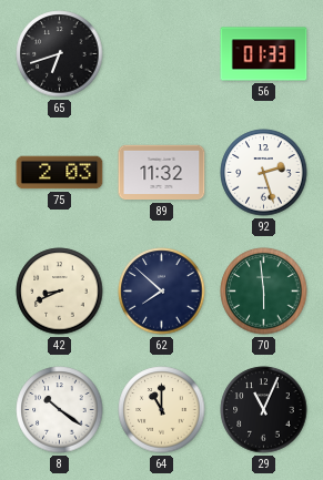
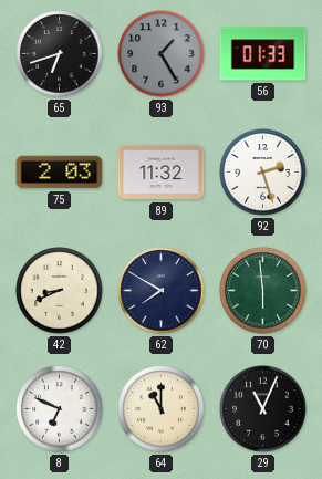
93: none -> 1:25 (162, 54)
62: 7:52 -> 7:50 (162, 291)
8: 10:21 -> 6:49 (60, 409)
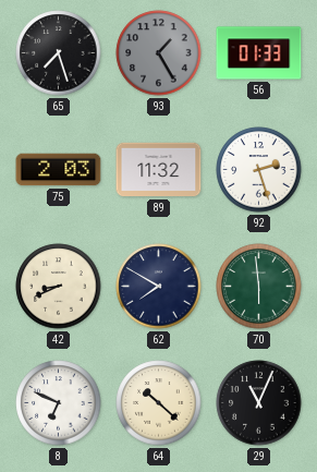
65: 6:42 -> 7:27 (59, 53)
64: 11:00 -> 10:22 (159, 403)
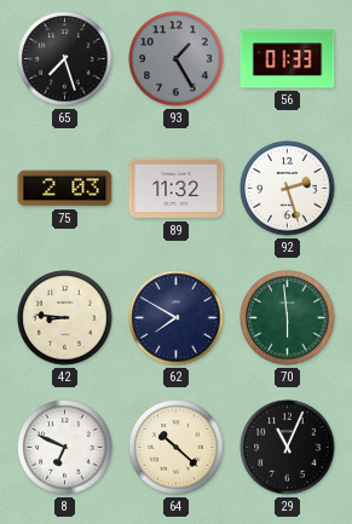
42: 8:41 -> 8:46 (65, 318)
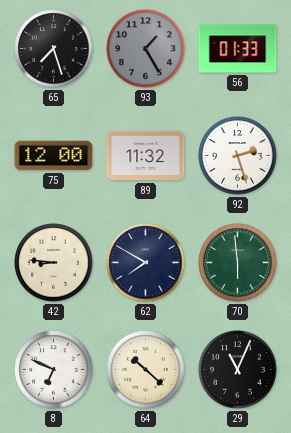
75: 2:03 -> 12:00 (54, 156)
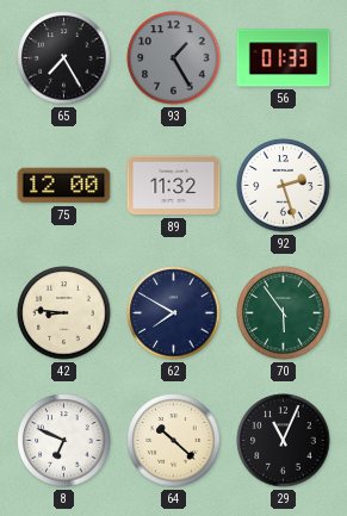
65: 7:27 -> 7:25 (64, 58)
70: 5:59 -> 5:54 (284, 313)
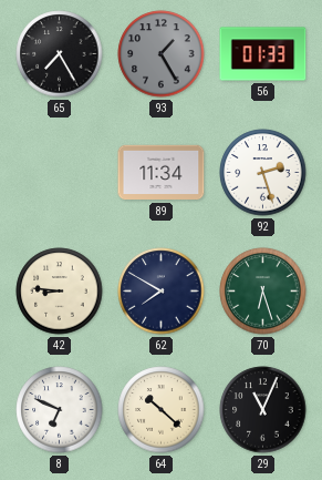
75: 12:00 -> none (64, 186)
89: 11:32 -> 11:34 (162, 173)
70: 5:54 -> 6:27 (263, 292)
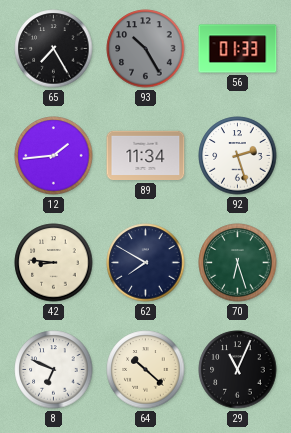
93: 1:25 -> 10:25 (146, 49)
12: none -> 1:44 (54, 156)
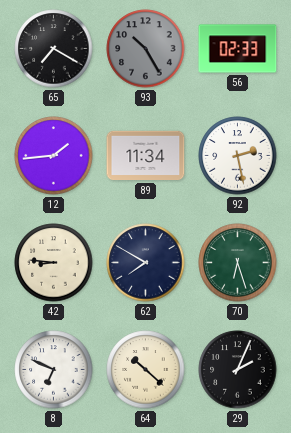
65: 7:25 -> 7:20 (54, 49)
56: 01:33 -> 02:33 (238, 49)
92: 2:27 -> 2:28 (238, 156)
29: 11:04 -> 2:04 (238, 370)
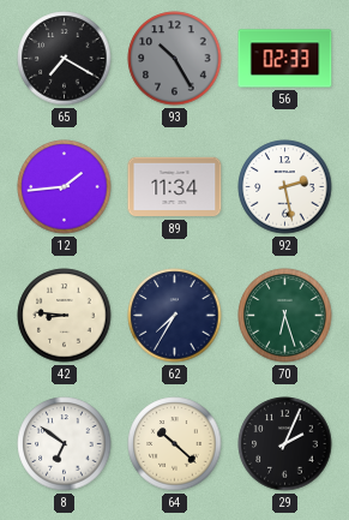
62: 7:50 -> 7:35 (175, 316)
8: 6:49 -> 6:51 (65, 444)
